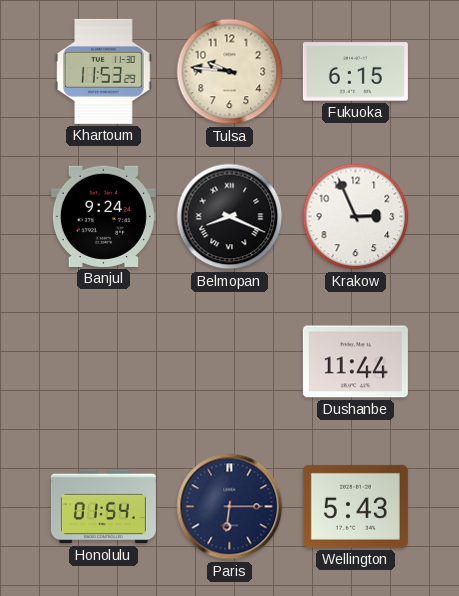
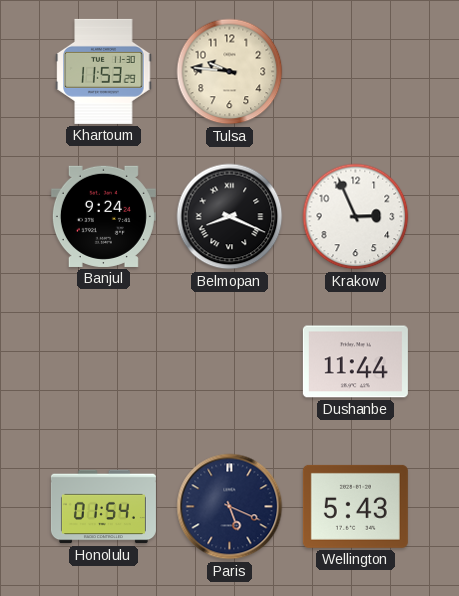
Fukuoka: 6:15 -> none (355, 72)
Paris: 6:15 -> 5:19 (230, 507)
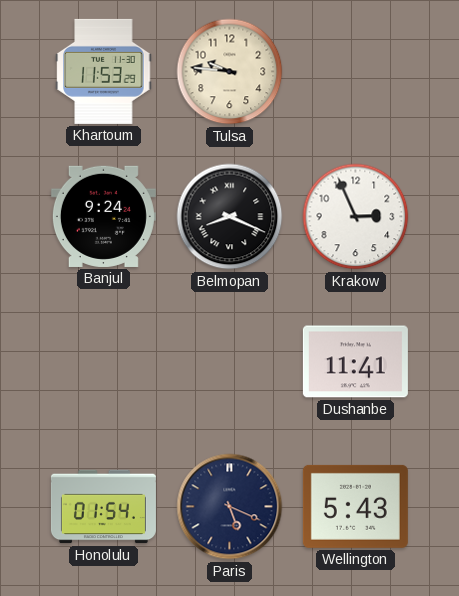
Dushanbe: 11:44 -> 11:41 (355, 362)
